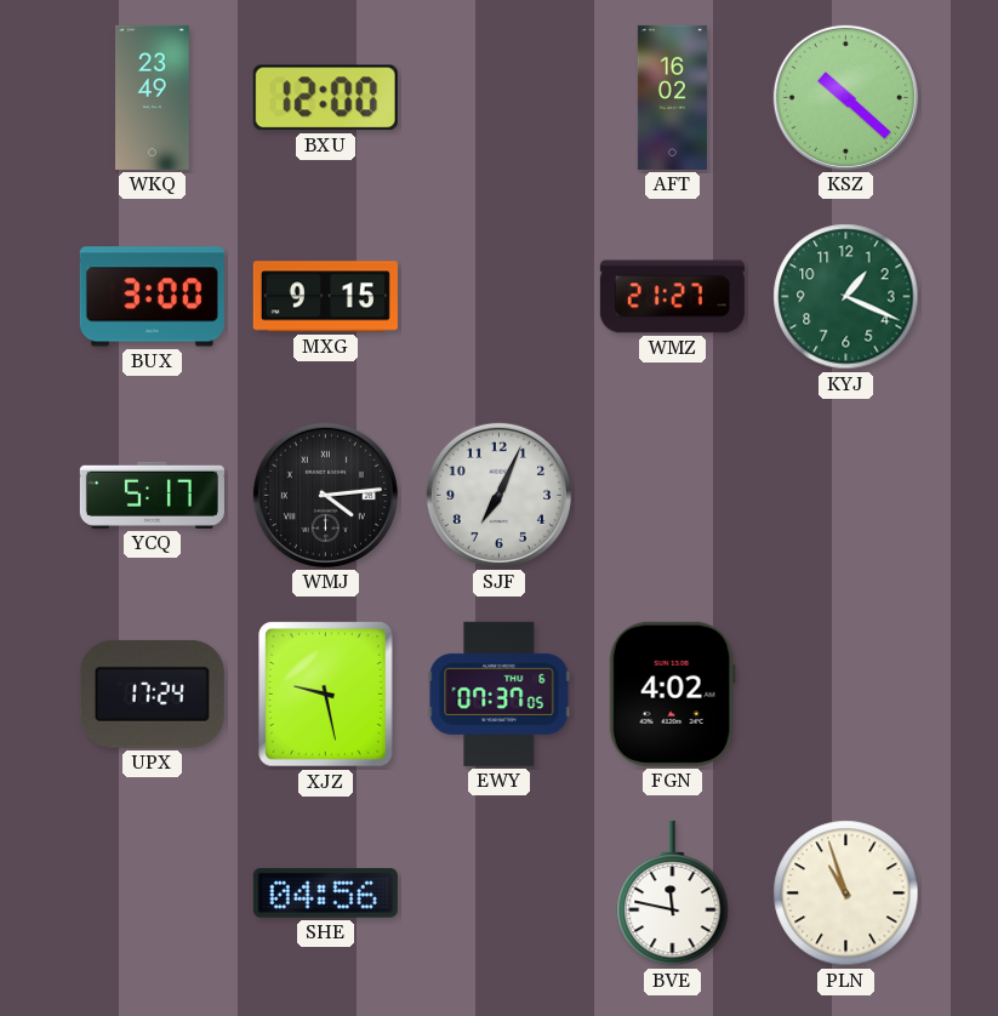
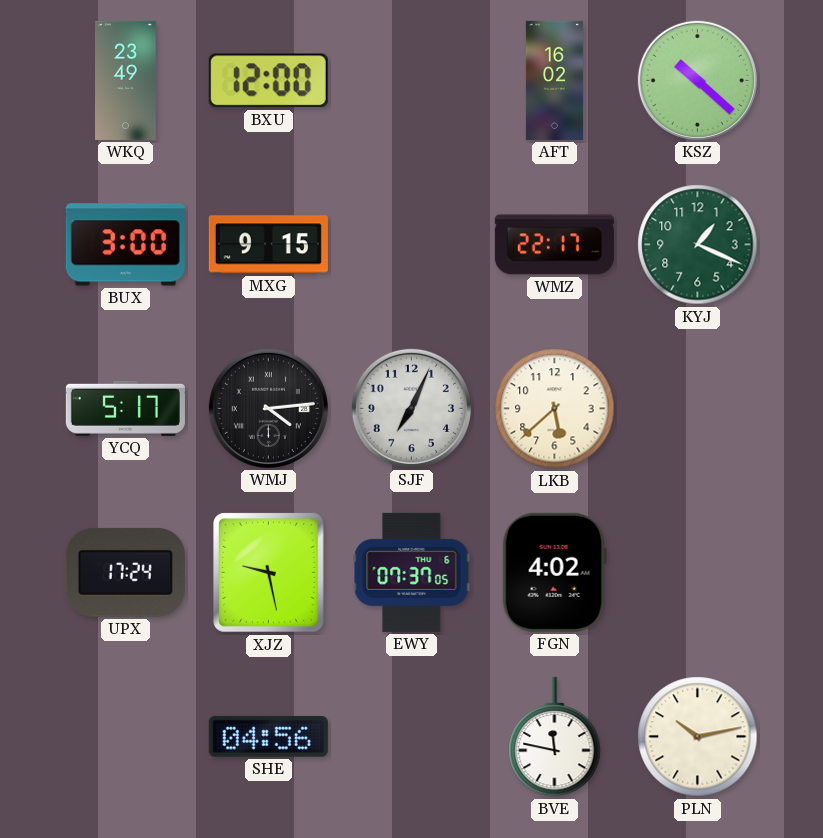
WMZ: 21:27 -> 22:17 (554, 245)
LKB: none -> 5:38 (555, 409)
PLN: 10:57 -> 10:13 (698, 737)
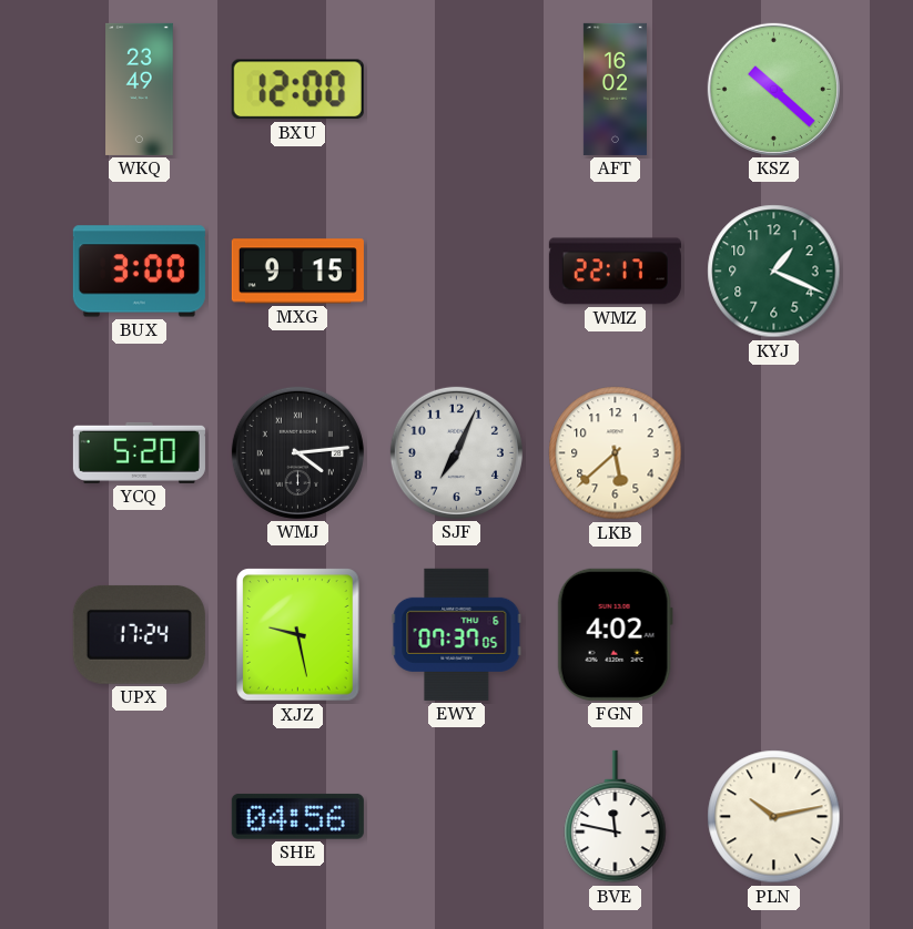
YCQ: 5:17 -> 5:20 (139, 452)
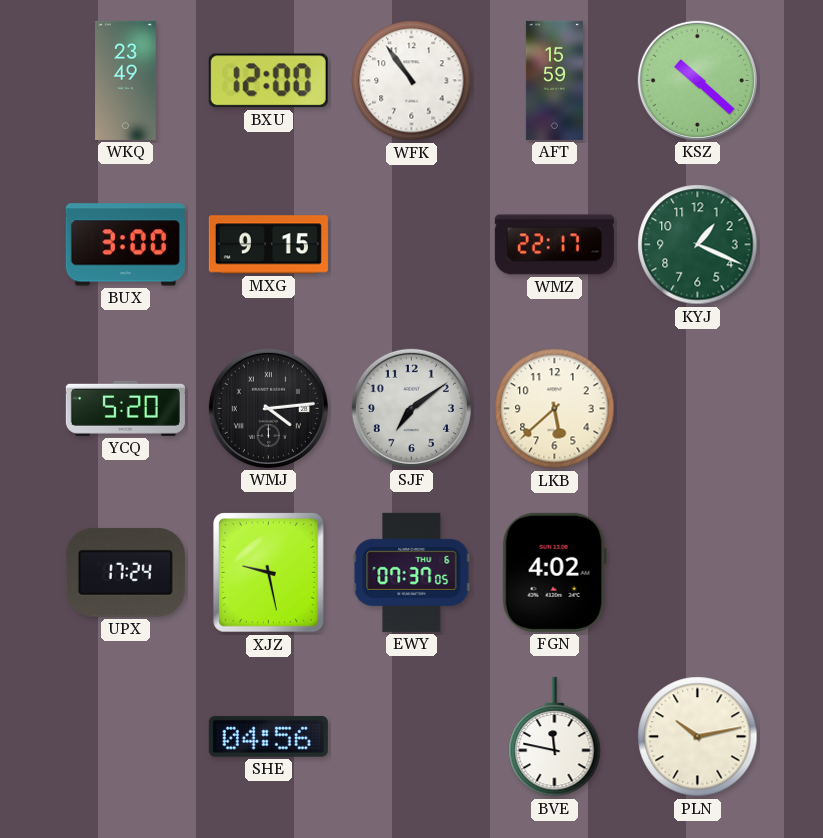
WFK: none -> 10:54 (412, 81)
AFT: 16:02 -> 15:59 (554, 80)
SJF: 7:04 -> 7:09 (411, 408)
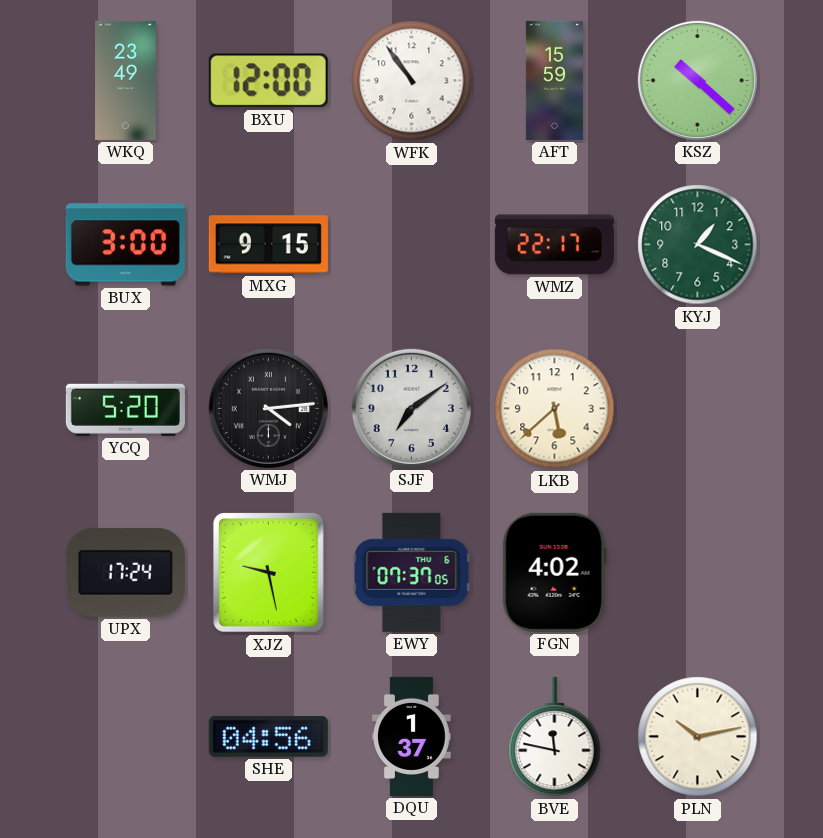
DQU: none -> 1:37 (412, 736)
